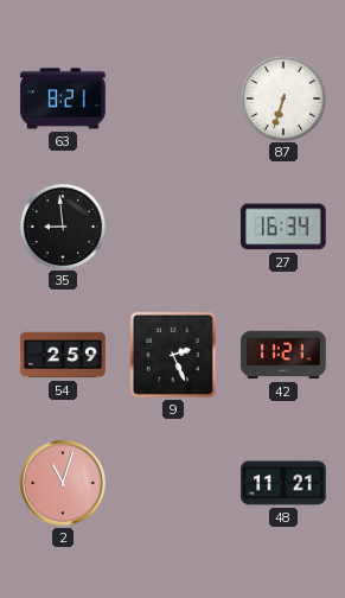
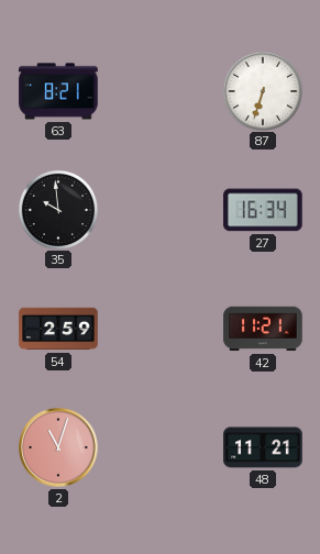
35: 8:59 -> 9:59 (57, 209)
9: 2:26 -> none (173, 355)
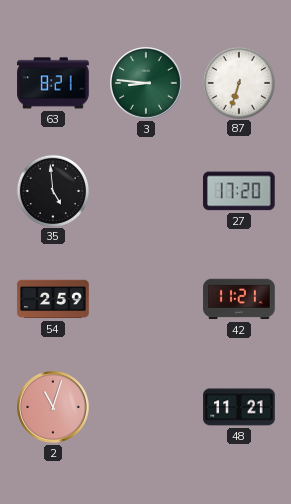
3: none -> 8:46 (146, 83)
35: 9:59 -> 4:59 (52, 190)
27: 16:34 -> 17:20 (239, 191)
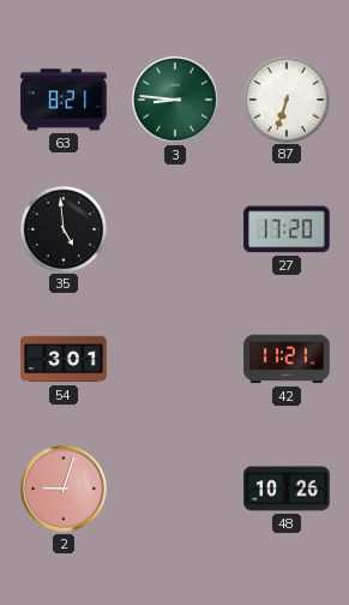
54: 2:59 -> 3:01 (64, 359)
2: 11:03 -> 9:03 (64, 489)
48: 11:21 -> 10:26 (287, 489)
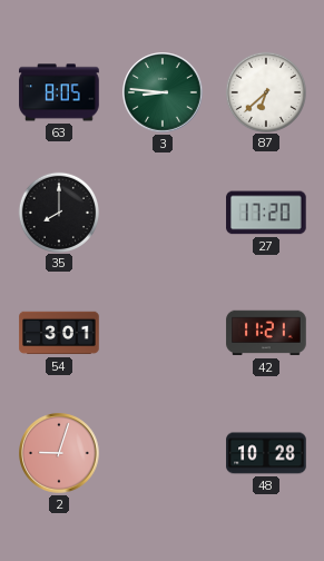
63: 8:21 -> 8:05 (59, 92)
87: 6:33 -> 6:38 (265, 91)
35: 4:59 -> 8:00 (58, 211)
48: 10:26 -> 10:28 (266, 453)
